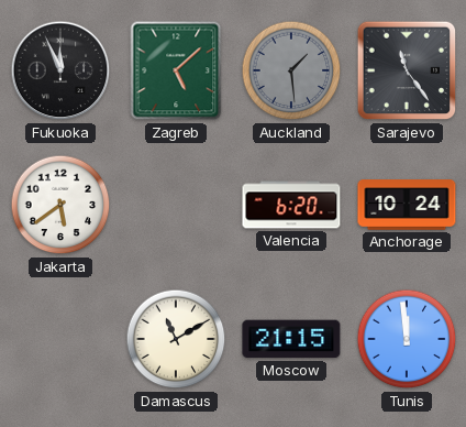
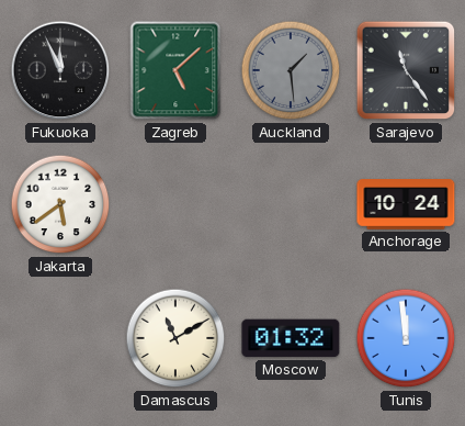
Valencia: 6:20 -> none (291, 205)
Moscow: 21:15 -> 01:32 (291, 338)
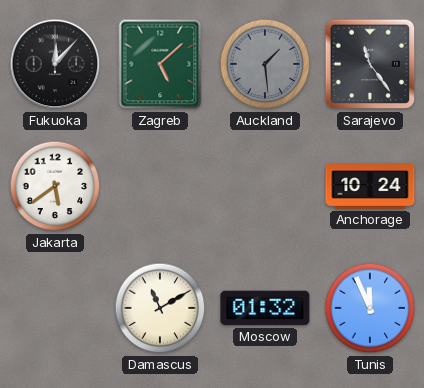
Fukuoka: 11:56 -> 12:07 (55, 64)
Tunis: 11:59 -> 11:56 (370, 308)
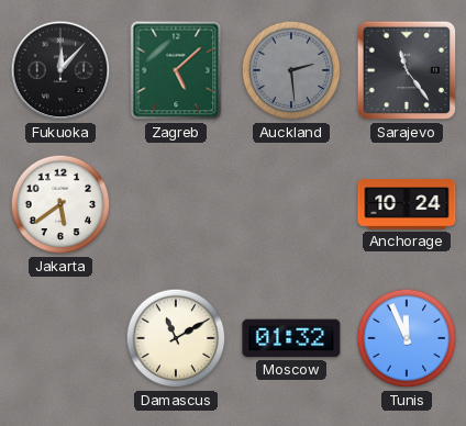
Auckland: 1:29 -> 2:29 (291, 70)
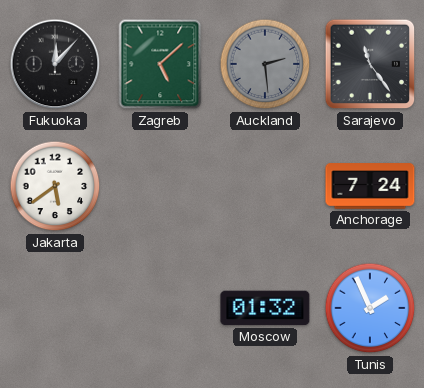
Anchorage: 10:24 -> 7:24 (370, 186)
Damascus: 11:10 -> none (176, 338)
Tunis: 11:56 -> 1:56 (370, 308)
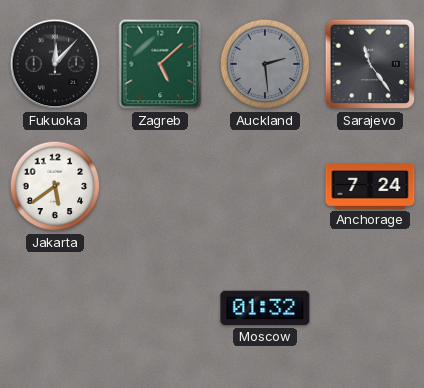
Tunis: 1:56 -> none (370, 308)
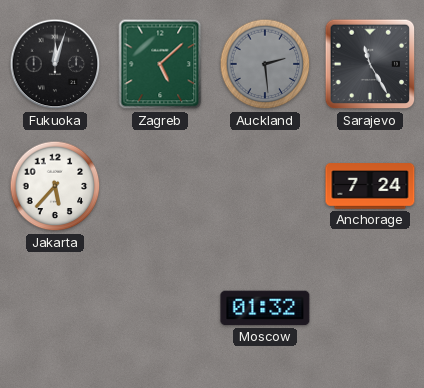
Fukuoka: 12:07 -> 12:03 (55, 64)
Sarajevo: 11:24 -> 11:25 (370, 64)
Jakarta: 5:39 -> 5:37 (55, 186)
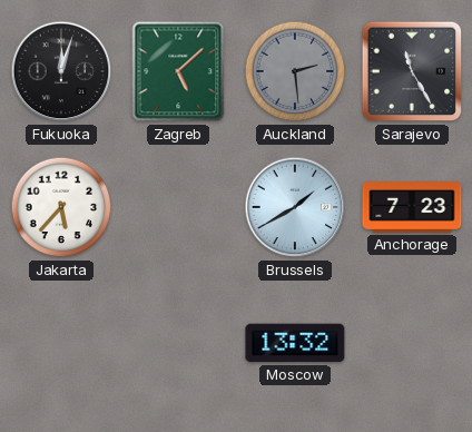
Brussels: none -> 1:40 (295, 207)
Anchorage: 7:24 -> 7:23 (412, 207)
Moscow: 01:32 -> 13:32 (295, 343)
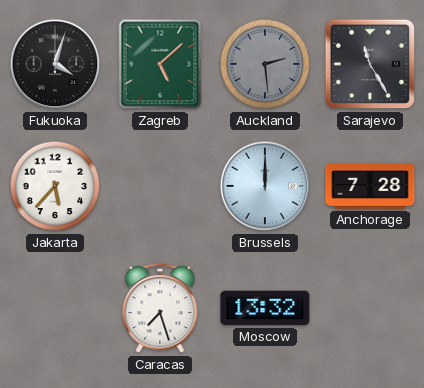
Fukuoka: 12:03 -> 4:03 (55, 64)
Brussels: 1:40 -> 12:00 (265, 186)
Anchorage: 7:23 -> 7:28 (370, 186)
Caracas: none -> 7:27 (160, 309)
